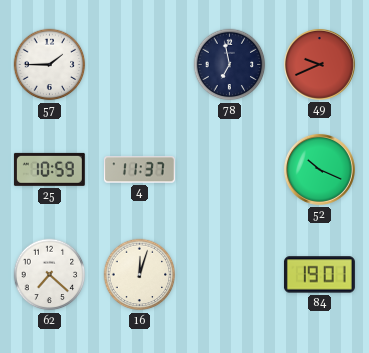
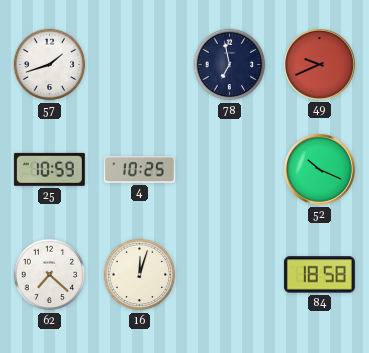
57: 1:45 -> 1:42 (50, 65)
4: 11:37 -> 10:25 (139, 170)
84: 19:01 -> 18:58 (319, 275)
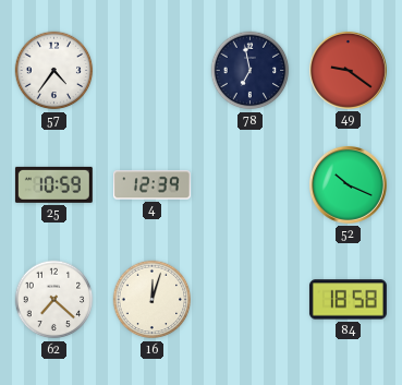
57: 1:42 -> 4:36 (54, 71)
49: 9:41 -> 9:21 (348, 70)
4: 10:25 -> 12:39 (151, 185)
